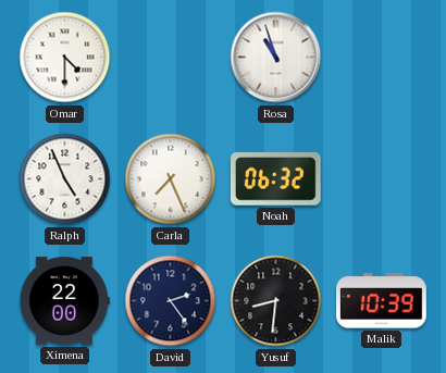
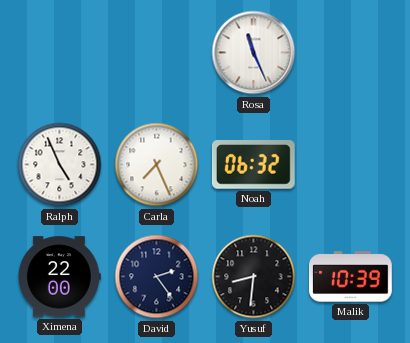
Omar: 4:30 -> none (65, 58)
Rosa: 10:57 -> 11:26 (254, 53)
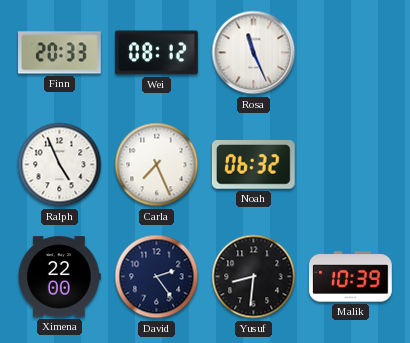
Finn: none -> 20:33 (60, 53)
Wei: none -> 08:12 (157, 53)
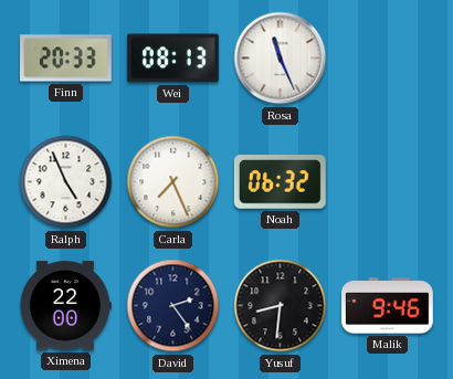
Wei: 08:12 -> 08:13 (173, 59)
Malik: 10:39 -> 9:46 (388, 306)
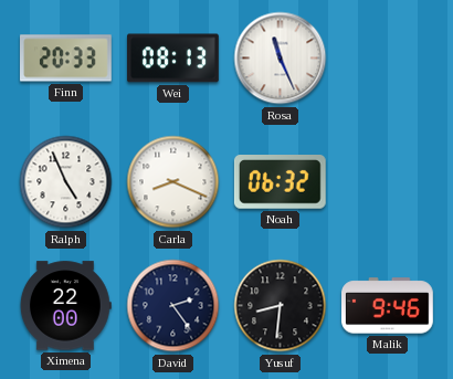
Carla: 7:26 -> 8:19 (173, 182)
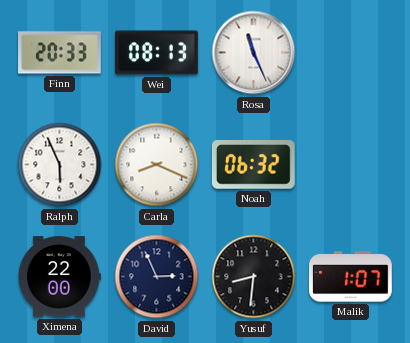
Ralph: 4:56 -> 5:56 (60, 165)
David: 2:24 -> 2:56 (157, 277)
Malik: 9:46 -> 1:07 (351, 277)
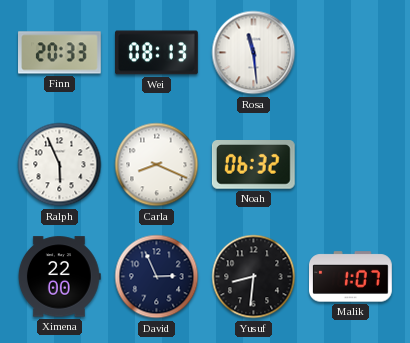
Rosa: 11:26 -> 11:29 (254, 53)
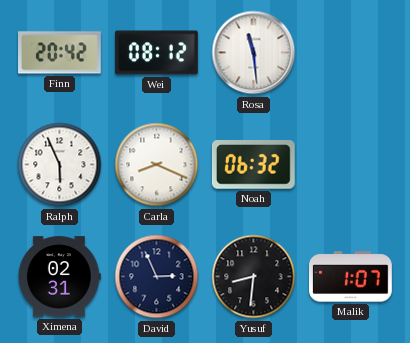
Finn: 20:33 -> 20:42 (60, 53)
Wei: 08:13 -> 08:12 (157, 53)
Ximena: 22:00 -> 02:31 (59, 277)
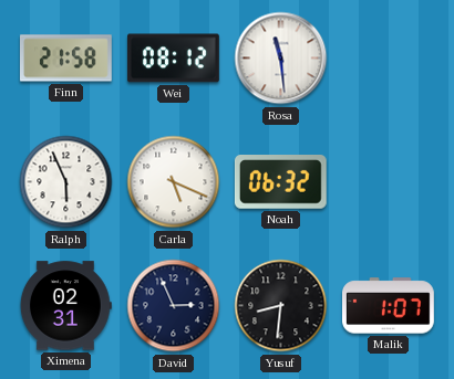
Finn: 20:42 -> 21:58 (66, 59)
Carla: 8:19 -> 5:19 (174, 182)
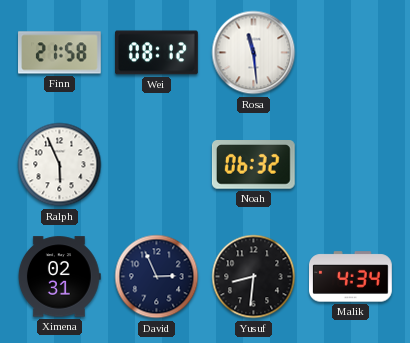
Carla: 5:19 -> none (174, 182)
Malik: 1:07 -> 4:34 (351, 277)
